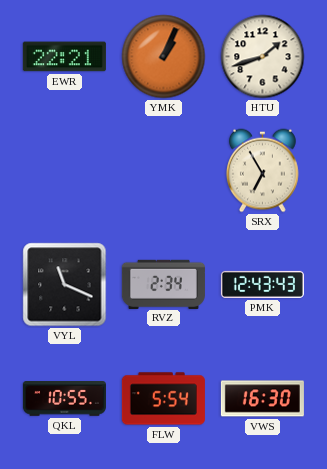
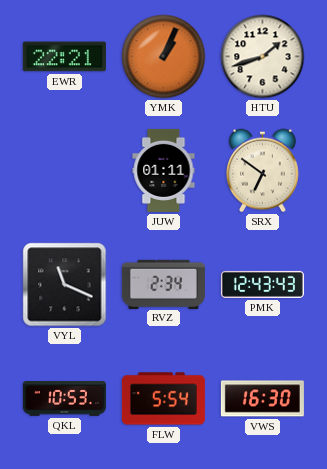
JUW: none -> 01:11 (164, 170)
SRX: 6:55 -> 6:51 (263, 171)
QKL: 10:55 -> 10:53 (64, 399)
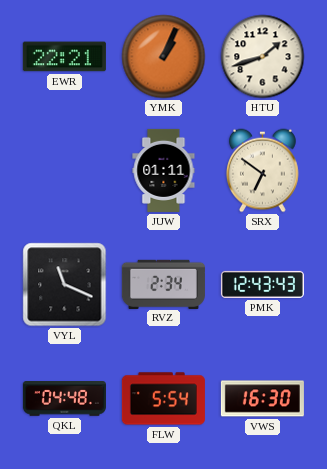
QKL: 10:53 -> 04:48 (64, 399)
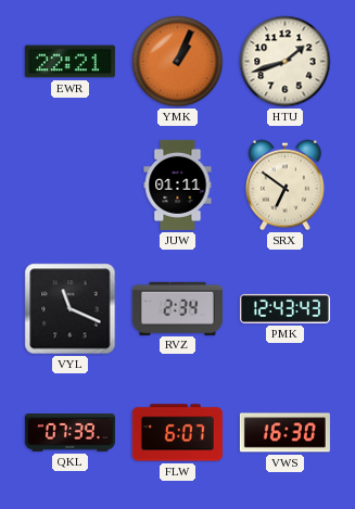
QKL: 04:48 -> 07:39 (69, 433)
FLW: 5:54 -> 6:07 (177, 433)
